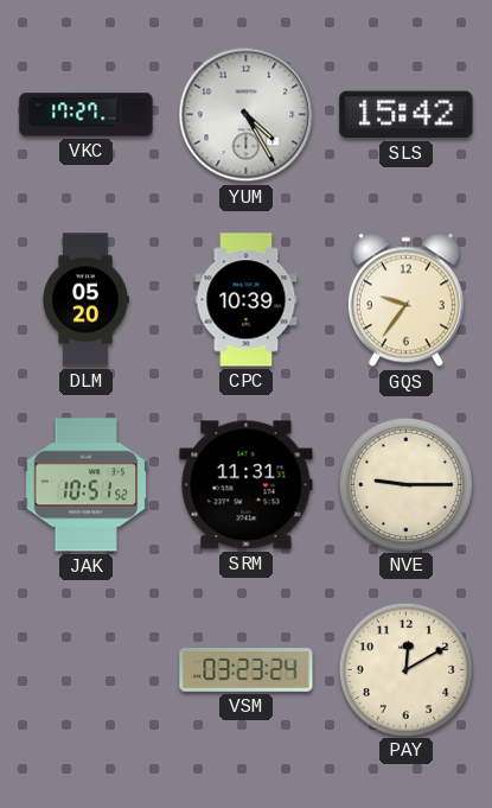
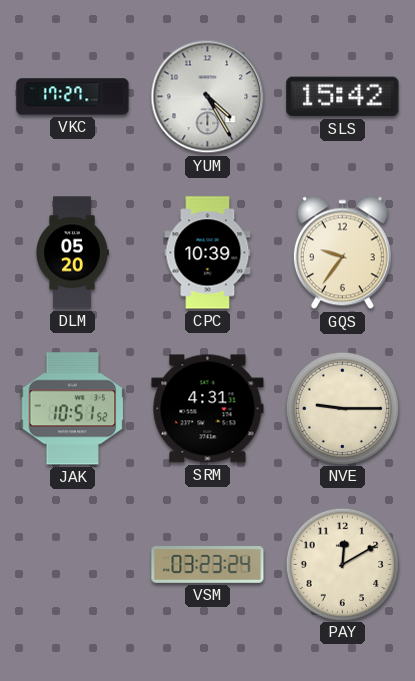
SRM: 11:31 -> 4:31 (208, 409)
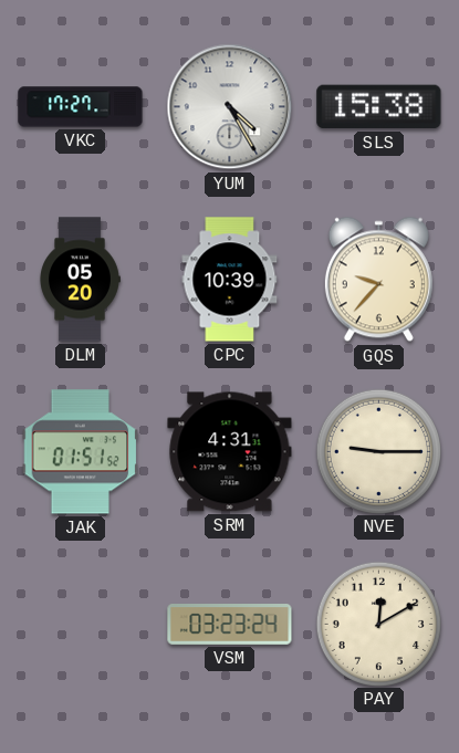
SLS: 15:42 -> 15:38 (379, 107)
GQS: 9:36 -> 9:37 (378, 280)
JAK: 10:51 -> 01:51 (81, 452)
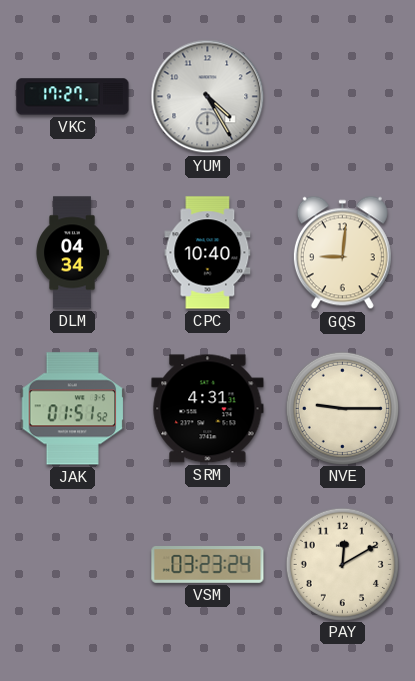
SLS: 15:38 -> none (379, 107)
DLM: 05:20 -> 04:34 (72, 253)
CPC: 10:39 -> 10:40 (208, 253)
GQS: 9:37 -> 9:01 (342, 253)
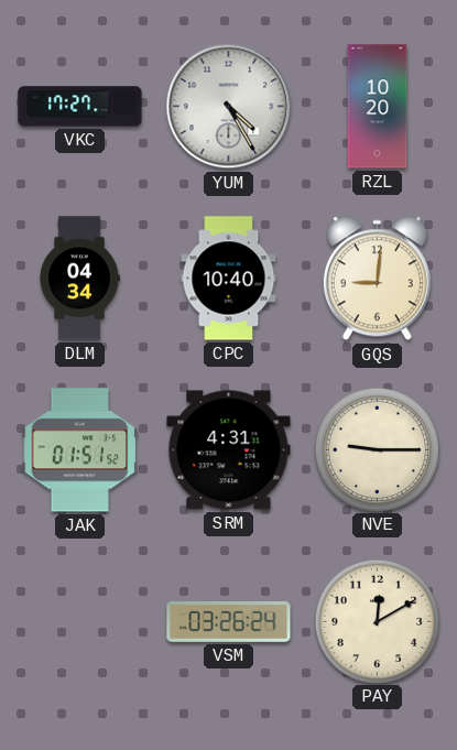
RZL: none -> 10:20 (378, 107)
VSM: 03:23 -> 03:26 (229, 622)
